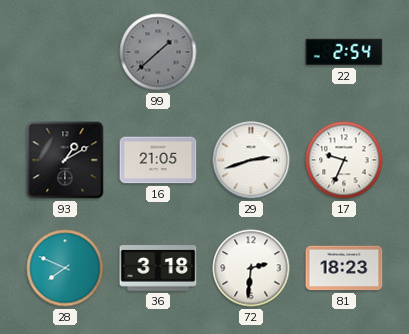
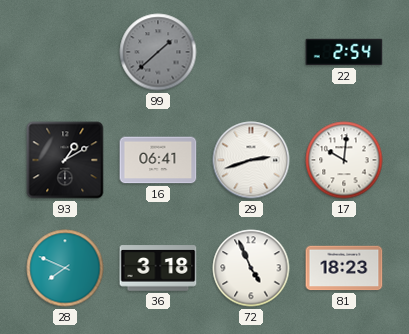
16: 21:05 -> 06:41 (158, 160)
17: 9:34 -> 10:01 (344, 160)
72: 2:31 -> 4:56 (251, 268)
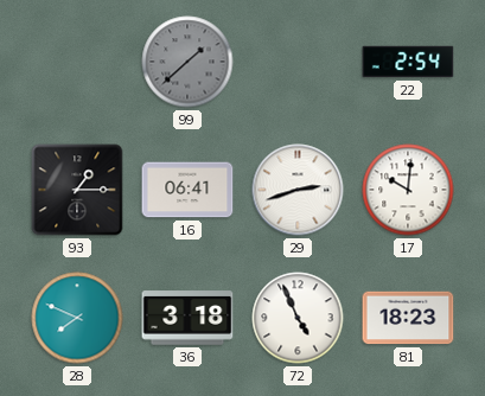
93: 1:10 -> 1:15 (77, 190)
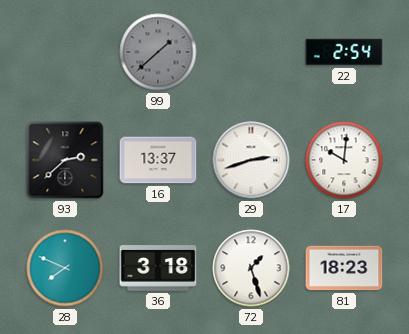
93: 1:15 -> 2:38 (65, 160)
16: 06:41 -> 13:37 (158, 160)
72: 4:56 -> 1:27 (251, 268)
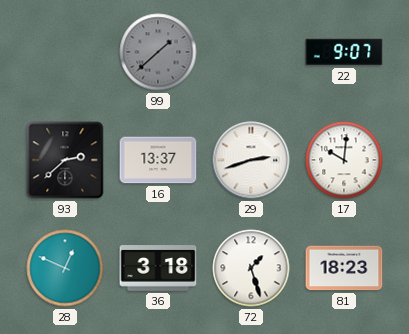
22: 2:54 -> 9:07 (344, 52)
28: 7:49 -> 12:49 (65, 268)
